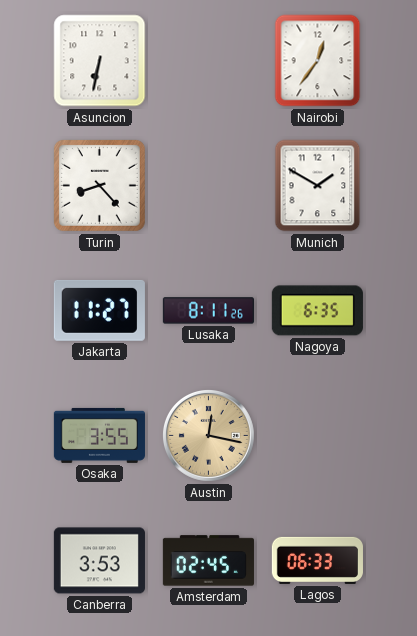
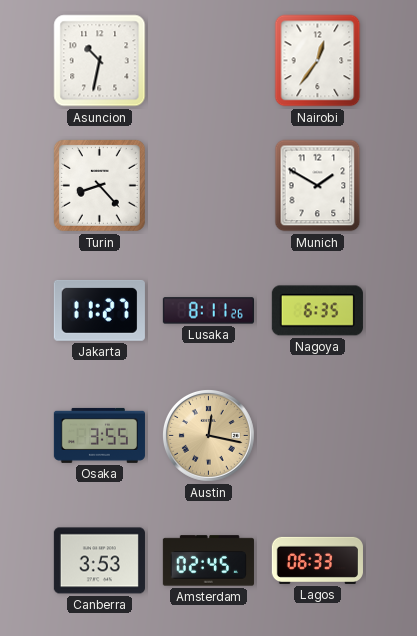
Asuncion: 6:32 -> 10:32 (100, 61)
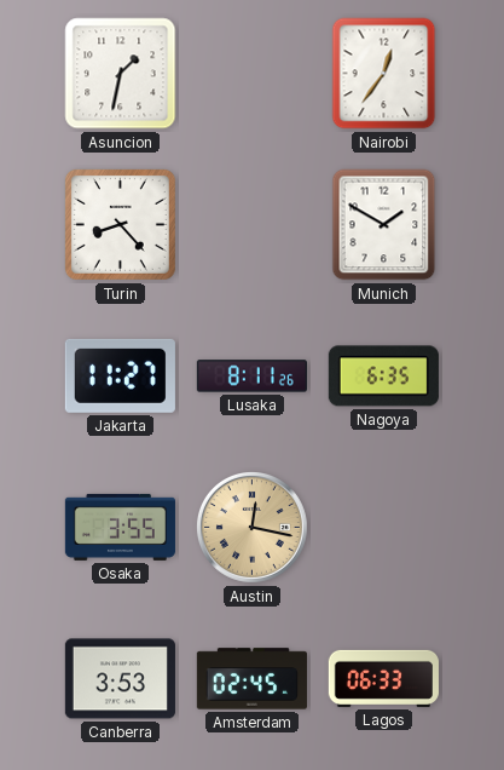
Asuncion: 10:32 -> 1:32 (121, 74)
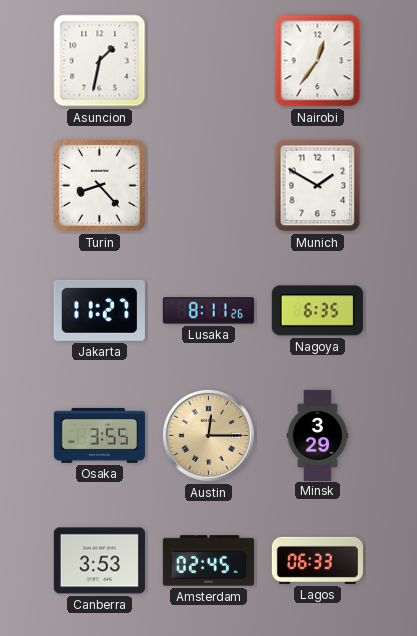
Austin: 12:17 -> 12:15 (208, 435)
Minsk: none -> 3:29 (318, 435)
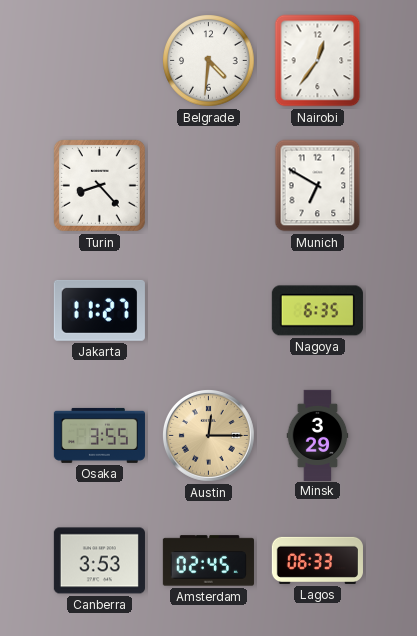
Asuncion: 1:32 -> none (100, 61)
Belgrade: none -> 4:31 (209, 61)
Munich: 1:50 -> 6:50 (318, 186)
Lusaka: 8:11 -> none (208, 311)
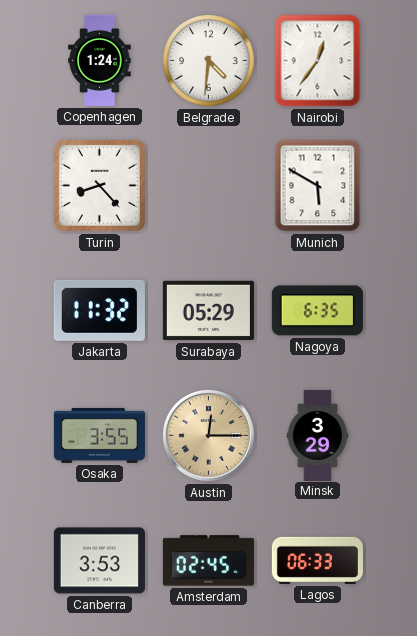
Copenhagen: none -> 1:24 (100, 60)
Munich: 6:50 -> 5:50 (318, 186)
Jakarta: 11:27 -> 11:32 (99, 310)
Surabaya: none -> 05:29 (208, 311)
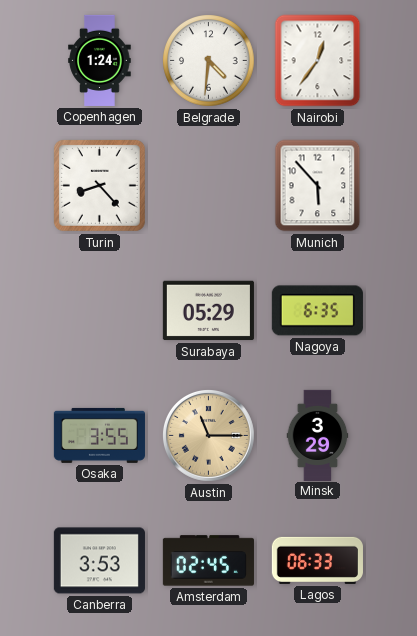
Munich: 5:50 -> 5:53 (318, 186)
Jakarta: 11:32 -> none (99, 310)
Austin: 12:15 -> 11:15 (208, 435)
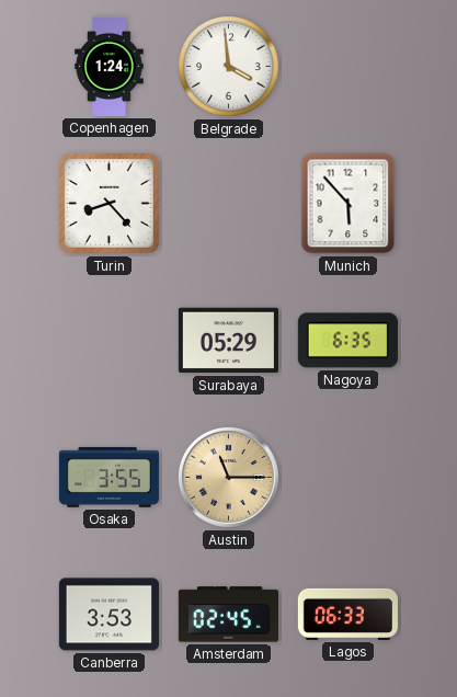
Belgrade: 4:31 -> 3:59 (229, 67)
Nairobi: 12:36 -> none (318, 61)
Minsk: 3:29 -> none (318, 435)
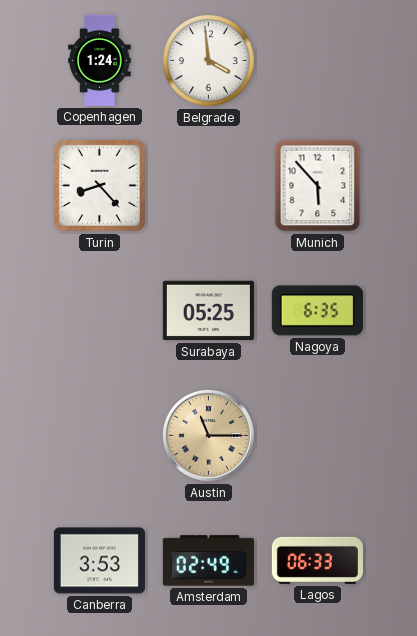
Surabaya: 05:29 -> 05:25 (208, 311)
Osaka: 3:55 -> none (108, 477)
Amsterdam: 02:45 -> 02:49 (208, 561)
